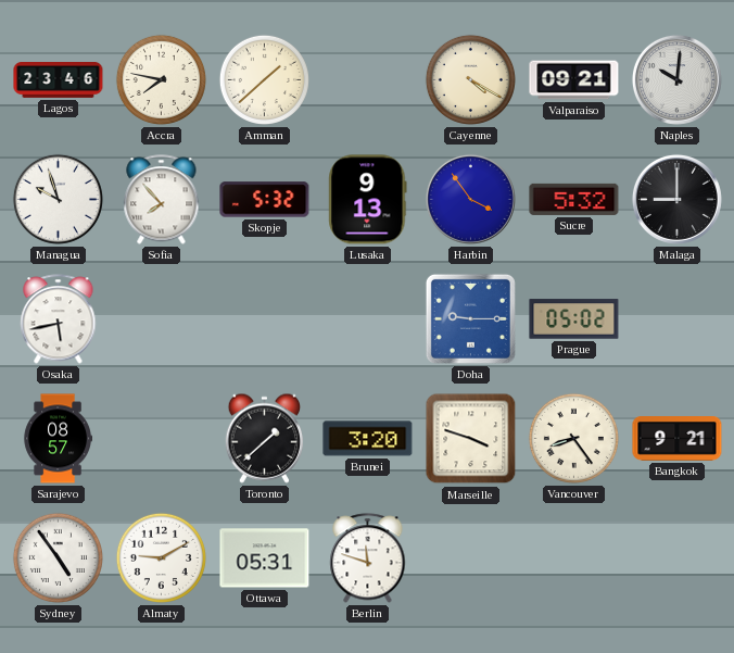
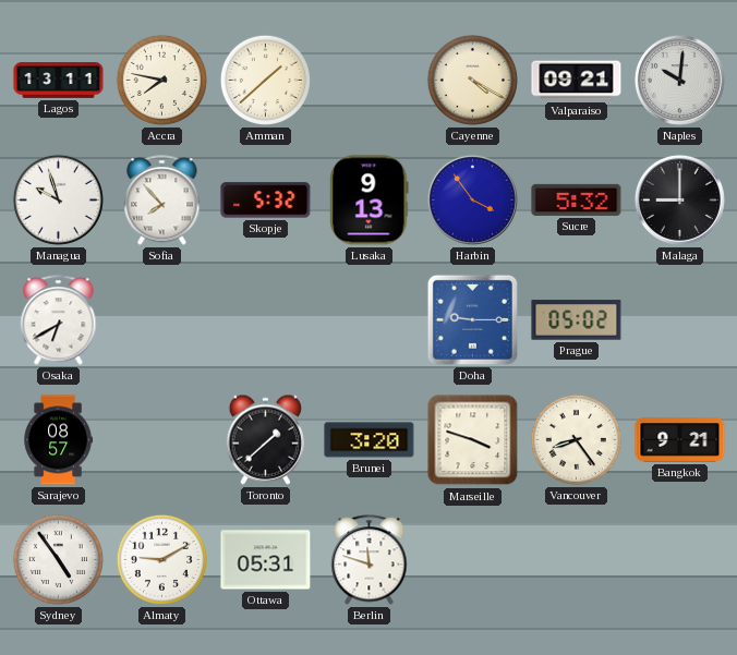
Lagos: 23:46 -> 13:11 (59, 81)
Osaka: 5:43 -> 6:40 (59, 320)
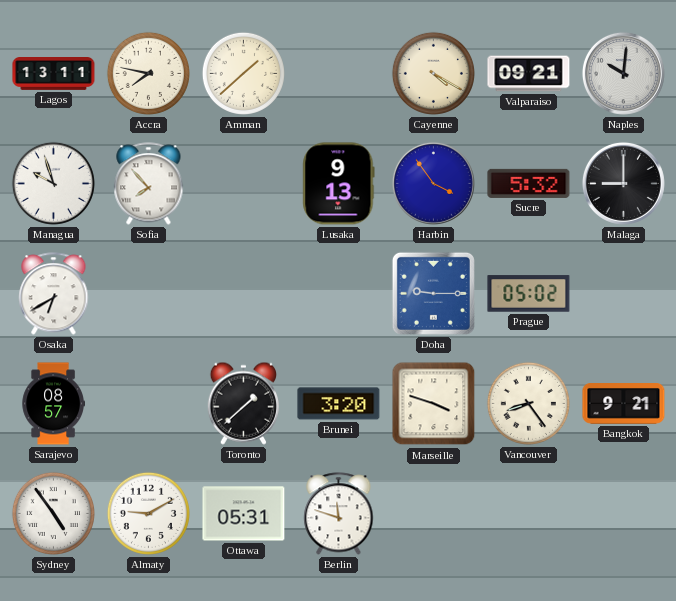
Skopje: 5:32 -> none (266, 201)
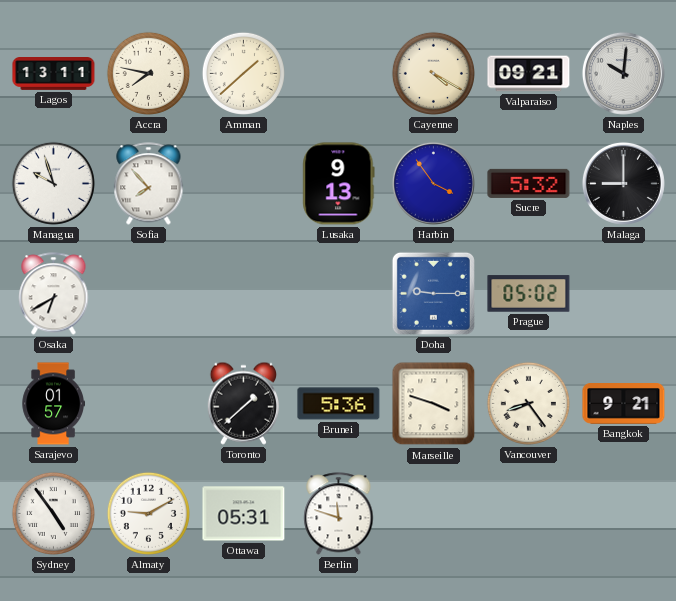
Sarajevo: 08:57 -> 01:57 (53, 404)
Brunei: 3:20 -> 5:36 (339, 404)
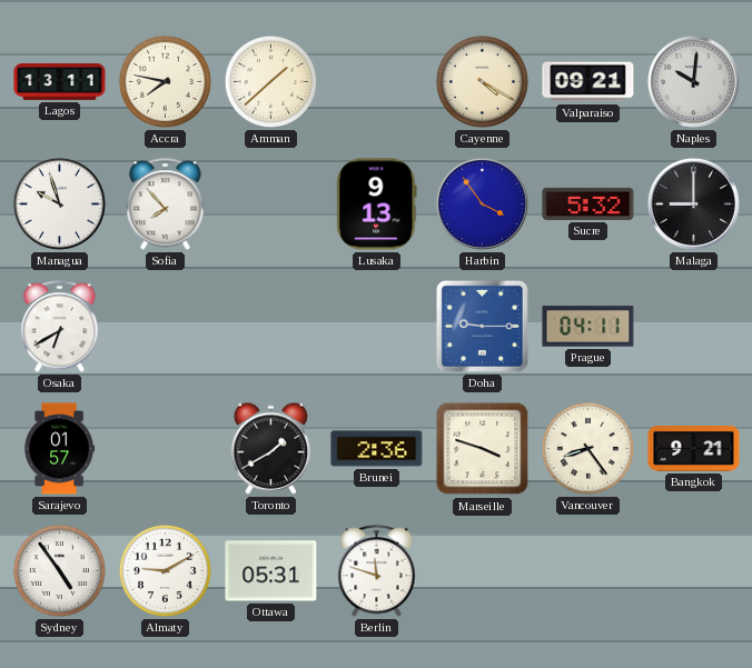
Prague: 05:02 -> 04:11 (588, 327)
Toronto: 1:38 -> 1:40 (271, 448)
Brunei: 5:36 -> 2:36 (377, 449)
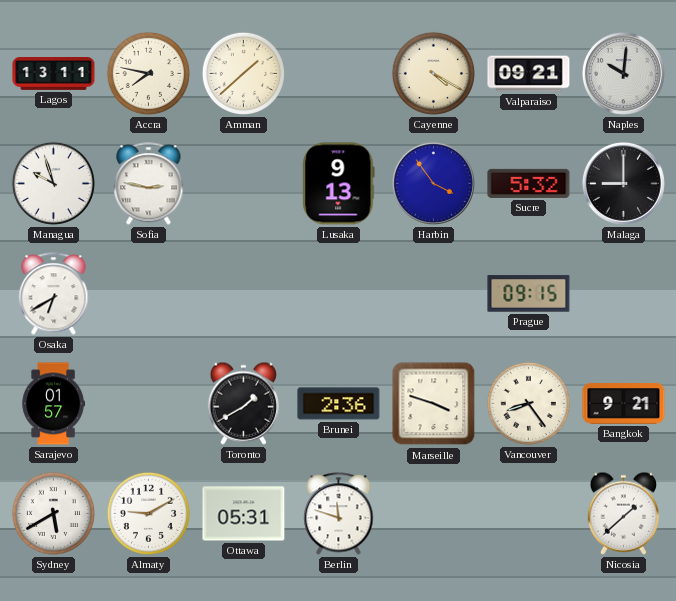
Sofia: 7:53 -> 2:47 (149, 184)
Doha: 9:15 -> none (482, 326)
Prague: 04:11 -> 09:15 (529, 294)
Sydney: 4:54 -> 5:40 (53, 513)
Nicosia: none -> 1:38 (624, 513)
